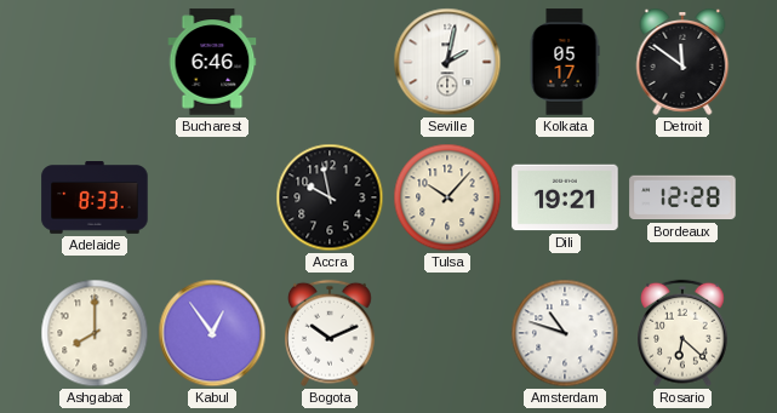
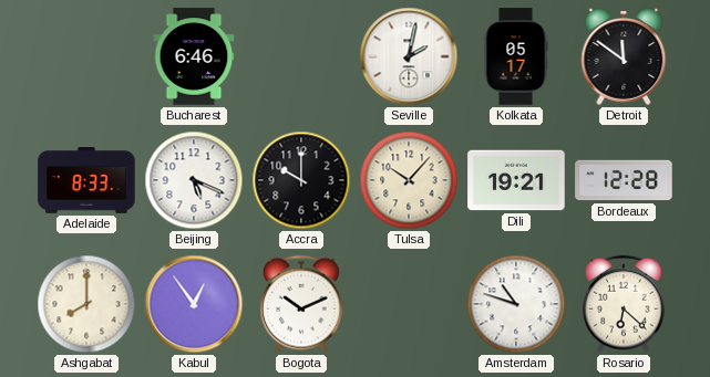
Beijing: none -> 5:19 (194, 180)
Accra: 9:58 -> 10:00 (301, 180)
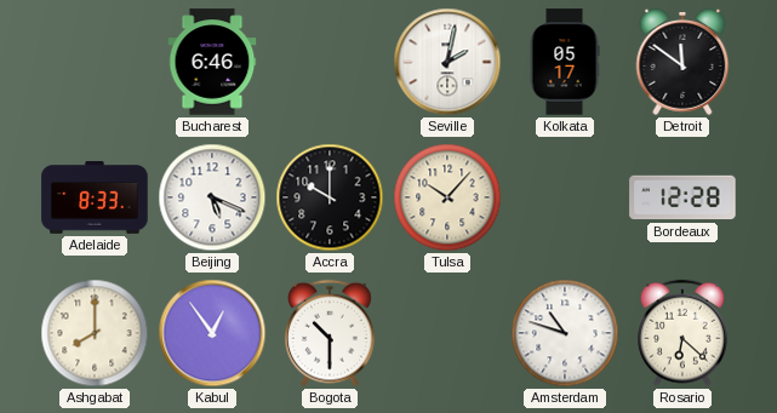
Dili: 19:21 -> none (516, 180)
Bogota: 10:11 -> 10:30 (330, 333)
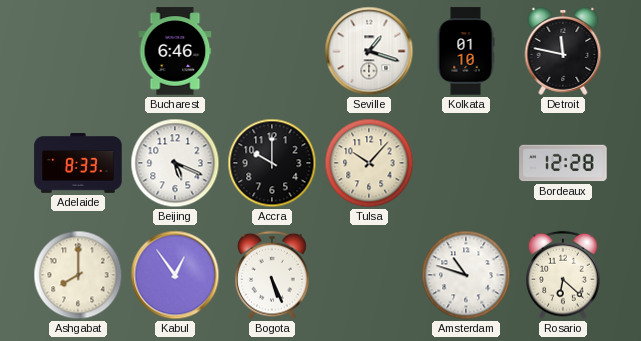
Seville: 2:02 -> 1:18 (369, 51)
Kolkata: 05:17 -> 01:10 (466, 51)
Detroit: 11:51 -> 11:47 (563, 52)
Bogota: 10:30 -> 5:26 (272, 275)
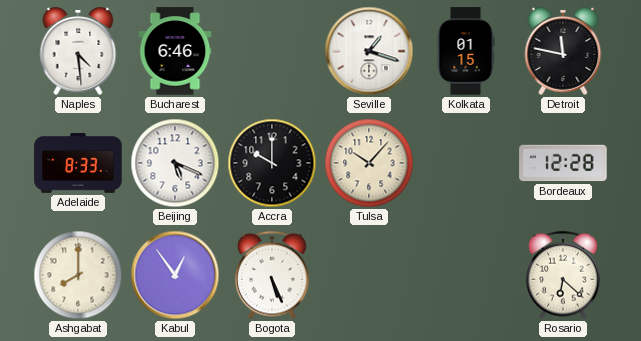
Naples: none -> 4:29 (78, 52)
Kolkata: 01:10 -> 01:15 (466, 51)
Amsterdam: 10:48 -> none (466, 275)
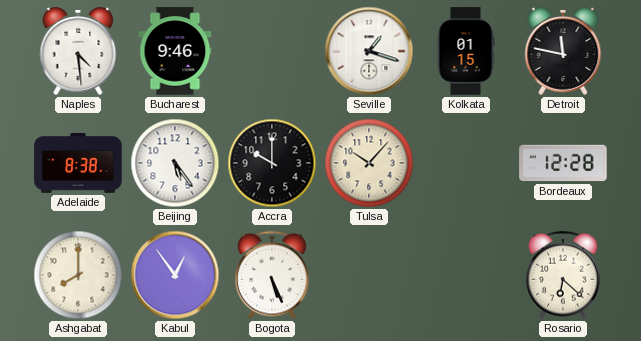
Bucharest: 6:46 -> 9:46 (175, 51)
Adelaide: 8:33 -> 8:38 (78, 164)
Beijing: 5:19 -> 5:24 (175, 163)
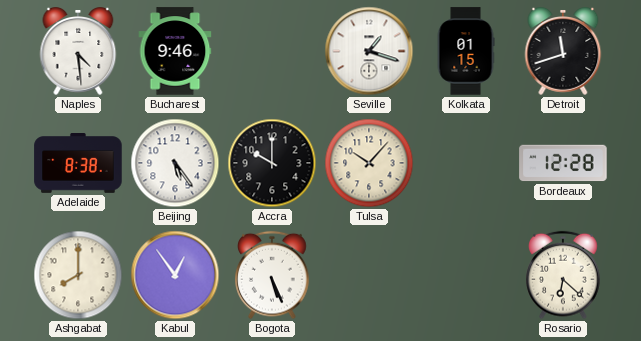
Detroit: 11:47 -> 11:42 (563, 52)
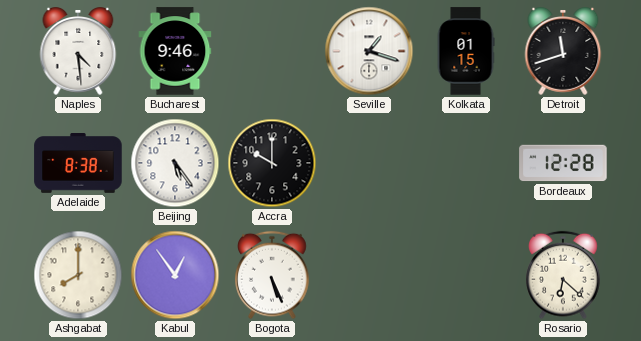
Tulsa: 10:07 -> none (369, 163)
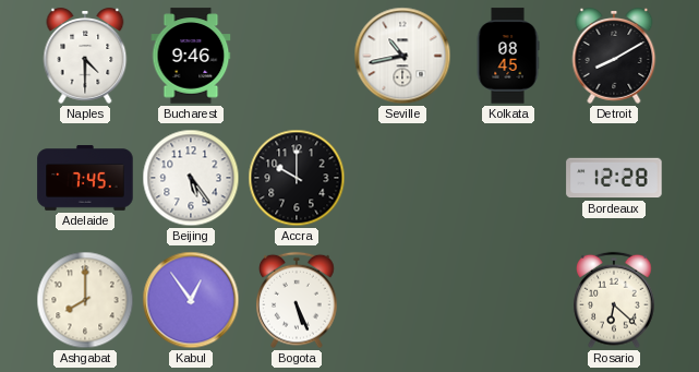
Naples: 4:29 -> 4:30 (85, 57)
Seville: 1:18 -> 10:43 (402, 56)
Kolkata: 01:15 -> 08:45 (508, 56)
Detroit: 11:42 -> 8:10 (614, 57)
Adelaide: 8:38 -> 7:45 (85, 179)
